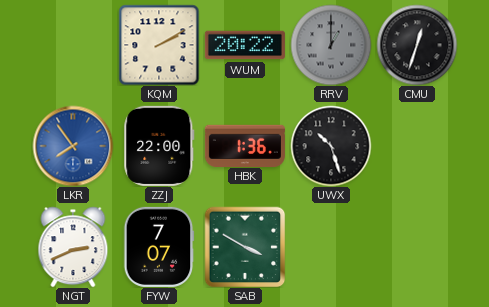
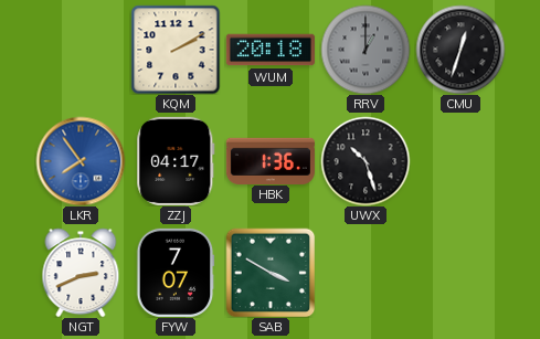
WUM: 20:22 -> 20:18 (271, 50)
ZZJ: 22:00 -> 04:17 (176, 161)
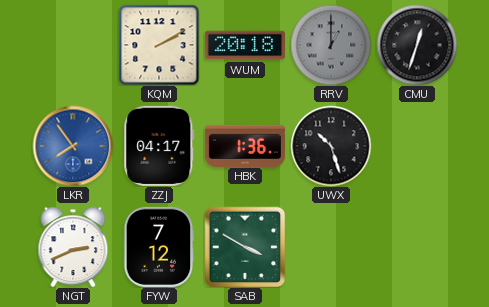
FYW: 7:07 -> 7:12 (159, 247)
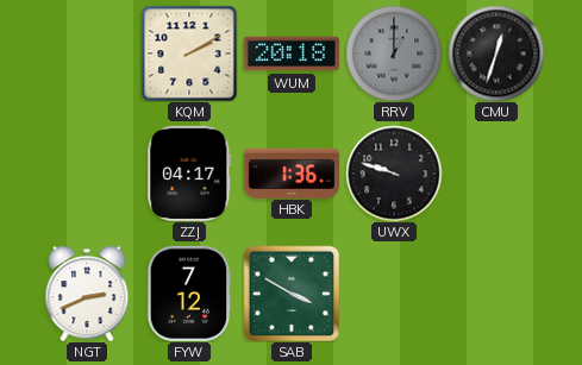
LKR: 7:54 -> none (73, 146)
UWX: 10:27 -> 9:48 (394, 174)
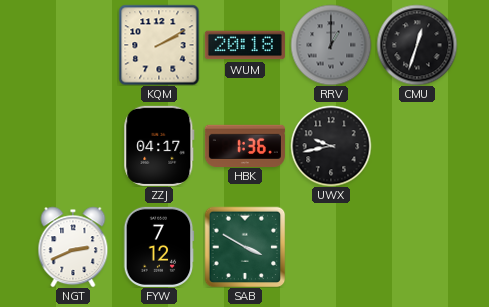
UWX: 9:48 -> 9:43 (331, 146)
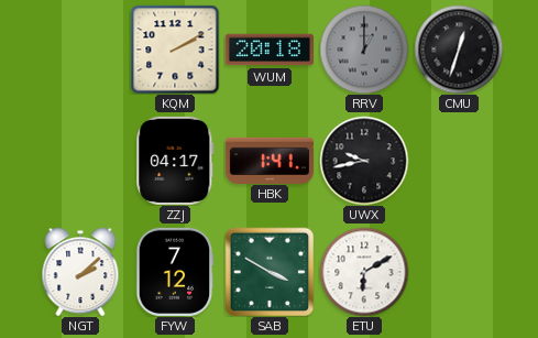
HBK: 1:36 -> 1:41 (270, 160)
NGT: 2:41 -> 2:08 (80, 272)
ETU: none -> 6:10 (364, 272)
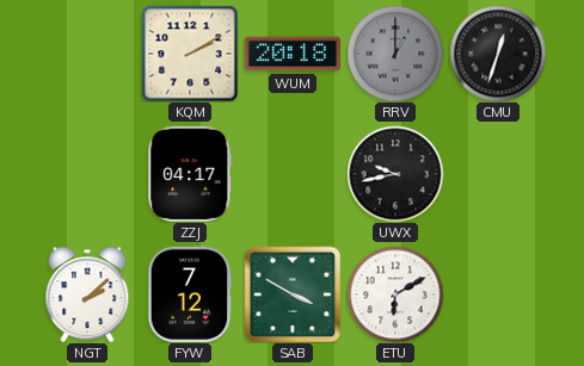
HBK: 1:41 -> none (270, 160)
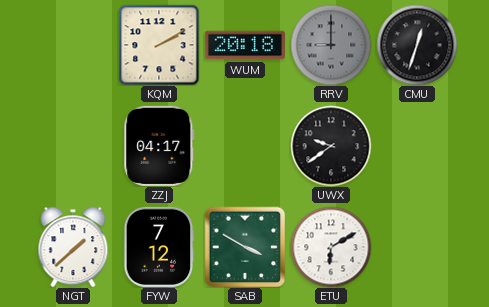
RRV: 1:00 -> 9:00 (331, 45)
UWX: 9:43 -> 9:39 (331, 146)
NGT: 2:08 -> 1:38 (73, 247)
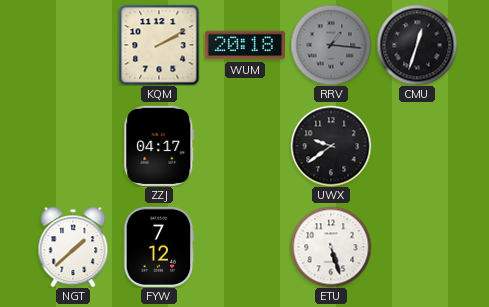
RRV: 9:00 -> 1:16 (331, 45)
SAB: 3:50 -> none (245, 247)
ETU: 6:10 -> 5:27 (331, 247)
